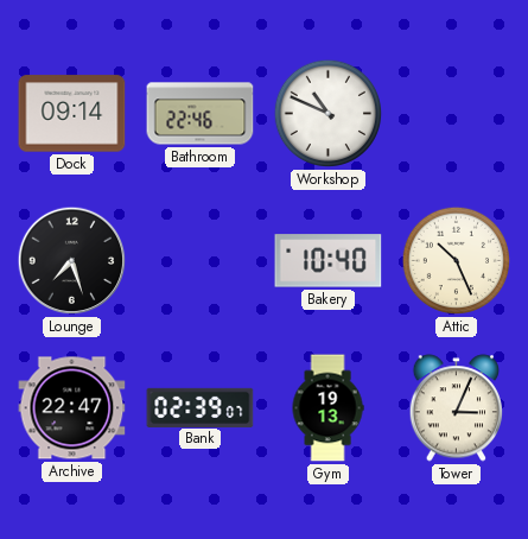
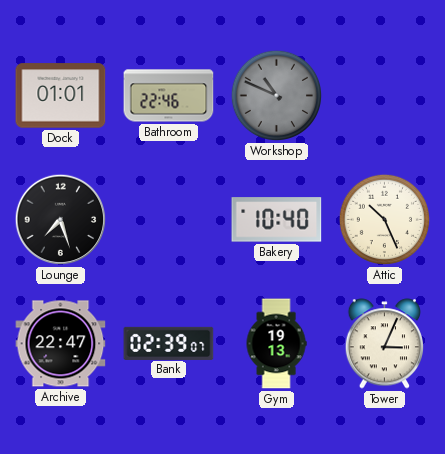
Dock: 09:14 -> 01:01 (61, 96)
Workshop dial: white -> grey (277, 96)
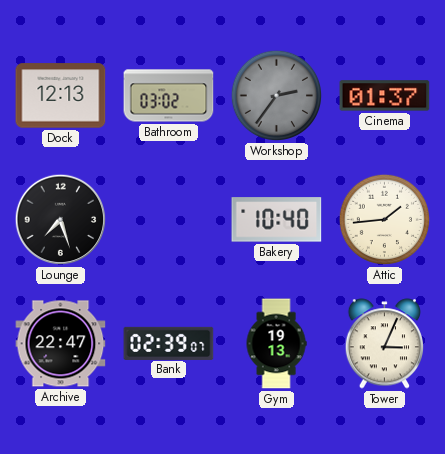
Dock: 01:01 -> 12:13 (61, 96)
Bathroom: 22:46 -> 03:02 (169, 96)
Workshop: 10:49 -> 2:36 (277, 96)
Cinema: none -> 01:37 (385, 96)
Attic: 10:26 -> 1:44 (385, 220)
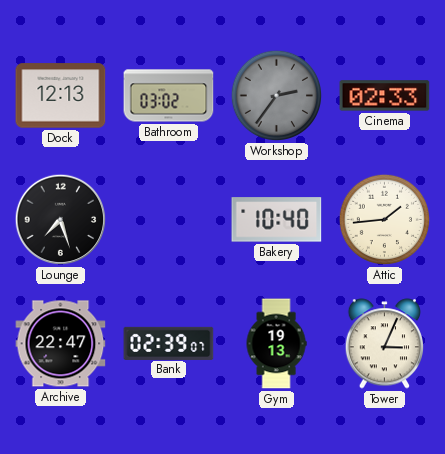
Cinema: 01:37 -> 02:33 (385, 96)
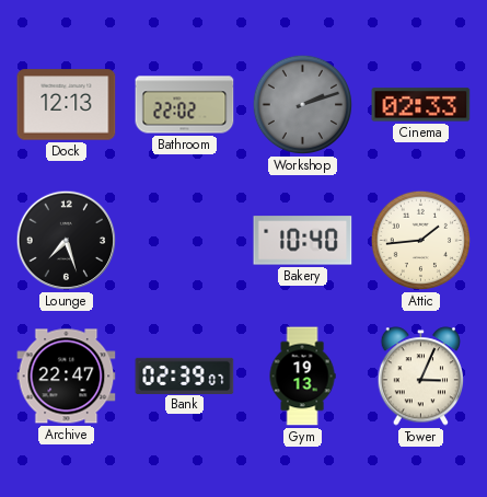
Bathroom: 03:02 -> 22:02 (185, 105)
Workshop: 2:36 -> 2:12 (303, 105)
